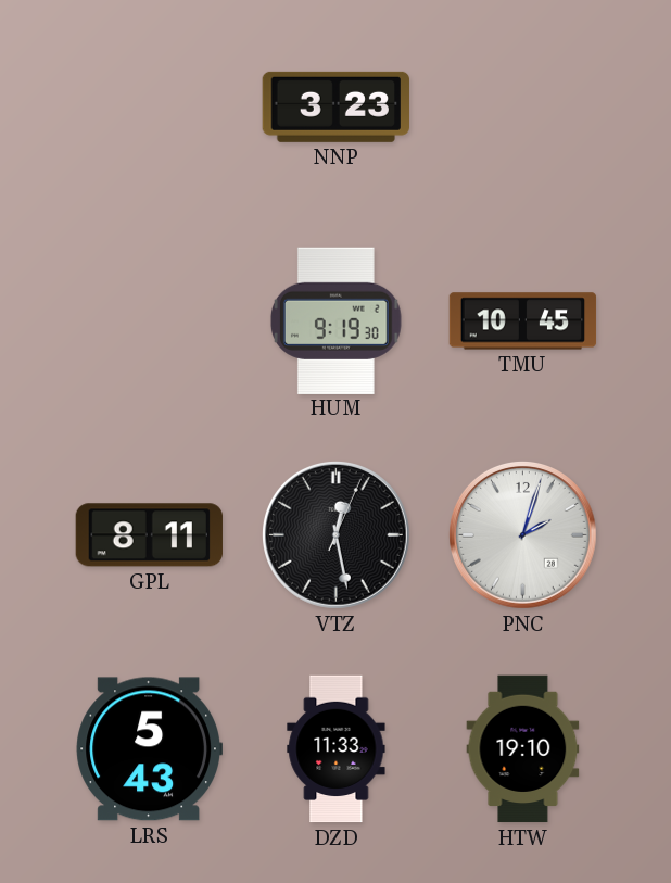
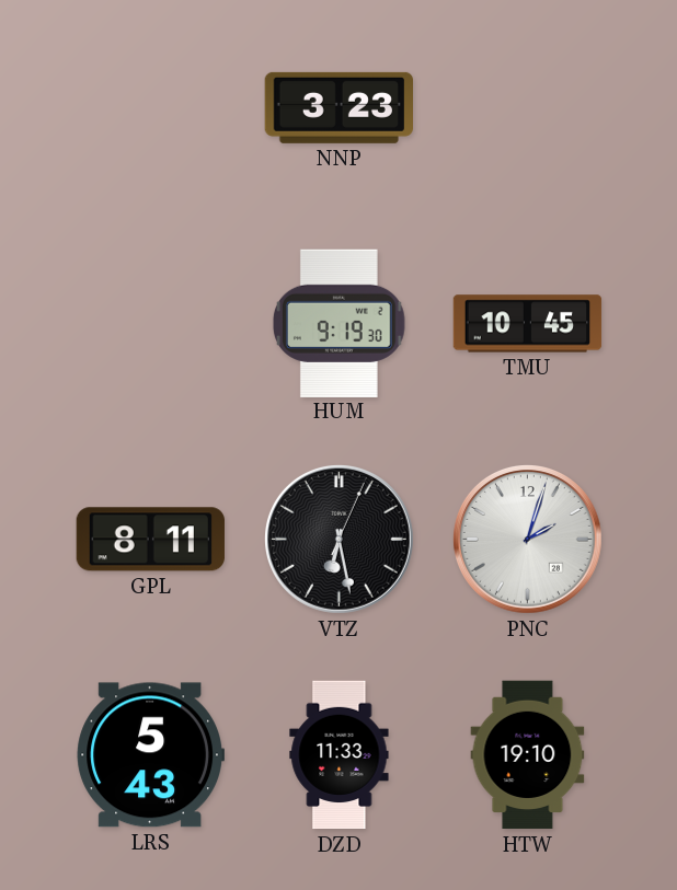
VTZ: 12:28 -> 6:28 (338, 539)
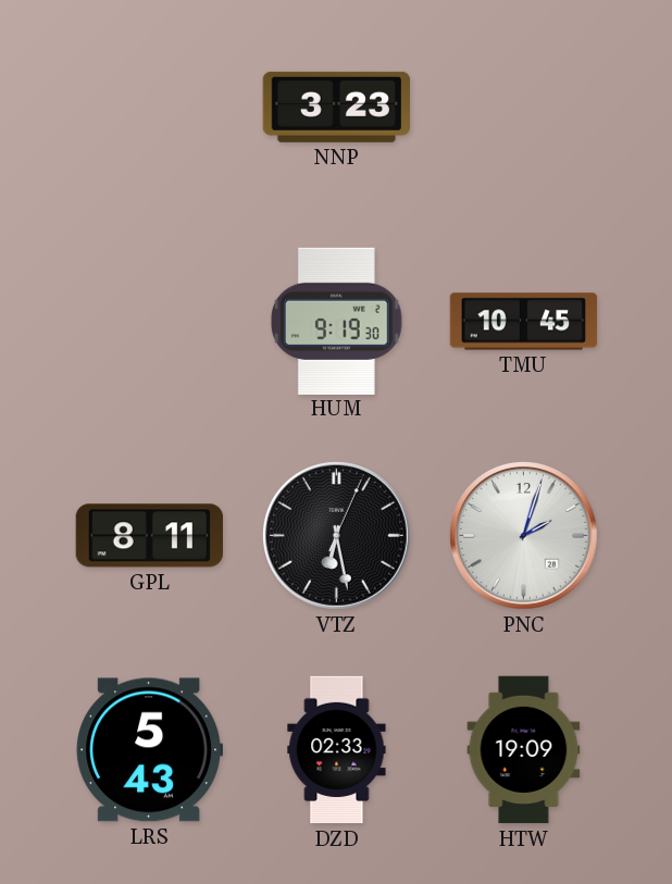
DZD: 11:33 -> 02:33 (337, 750)
HTW: 19:10 -> 19:09 (524, 750)
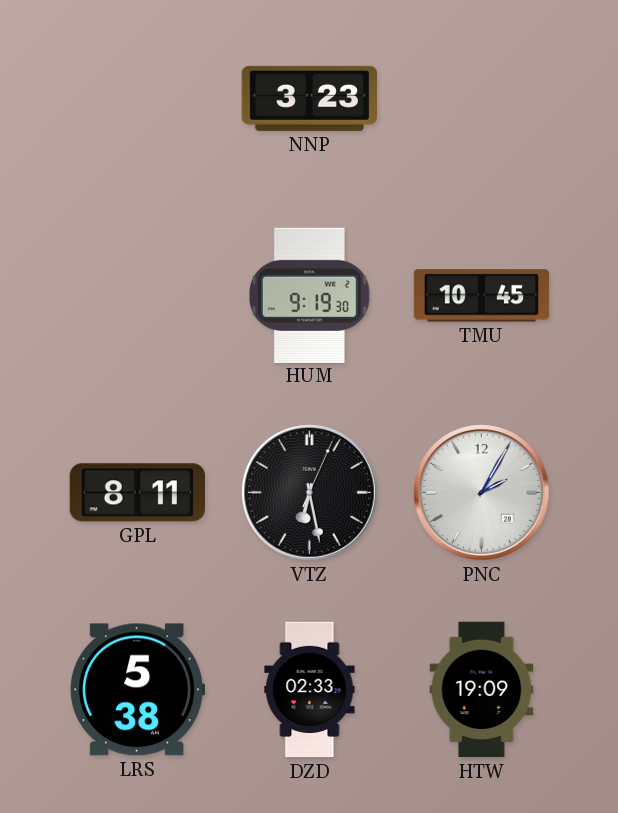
PNC: 2:03 -> 2:05 (481, 492)
LRS: 5:43 -> 5:38 (137, 690)
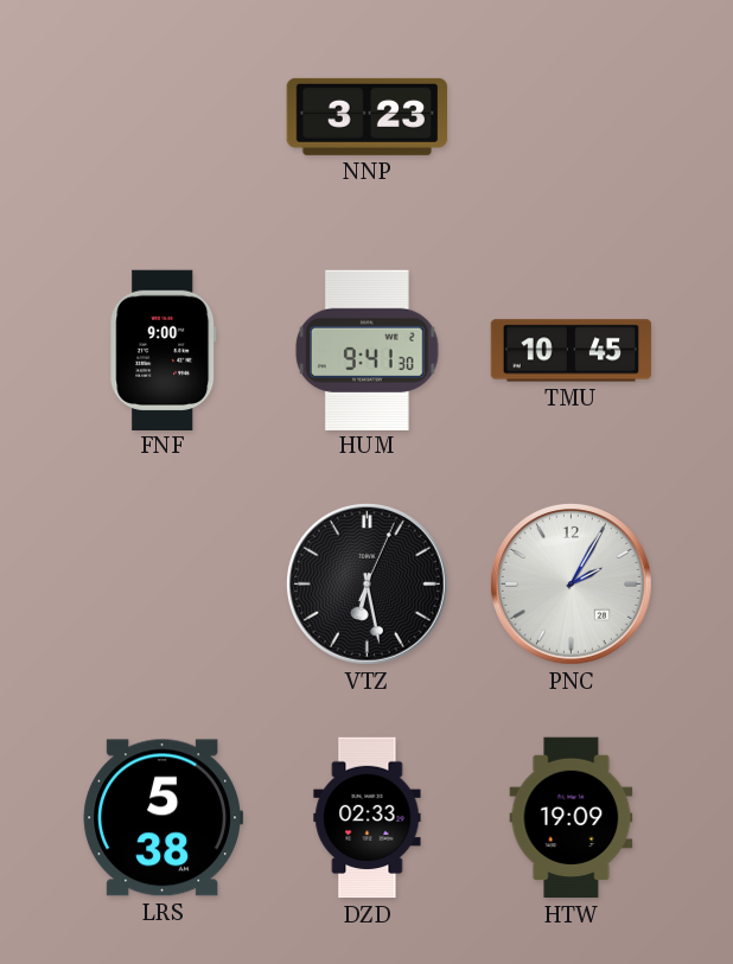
FNF: none -> 9:00 (164, 350)
HUM: 9:19 -> 9:41 (366, 350)
GPL: 8:11 -> none (137, 493)
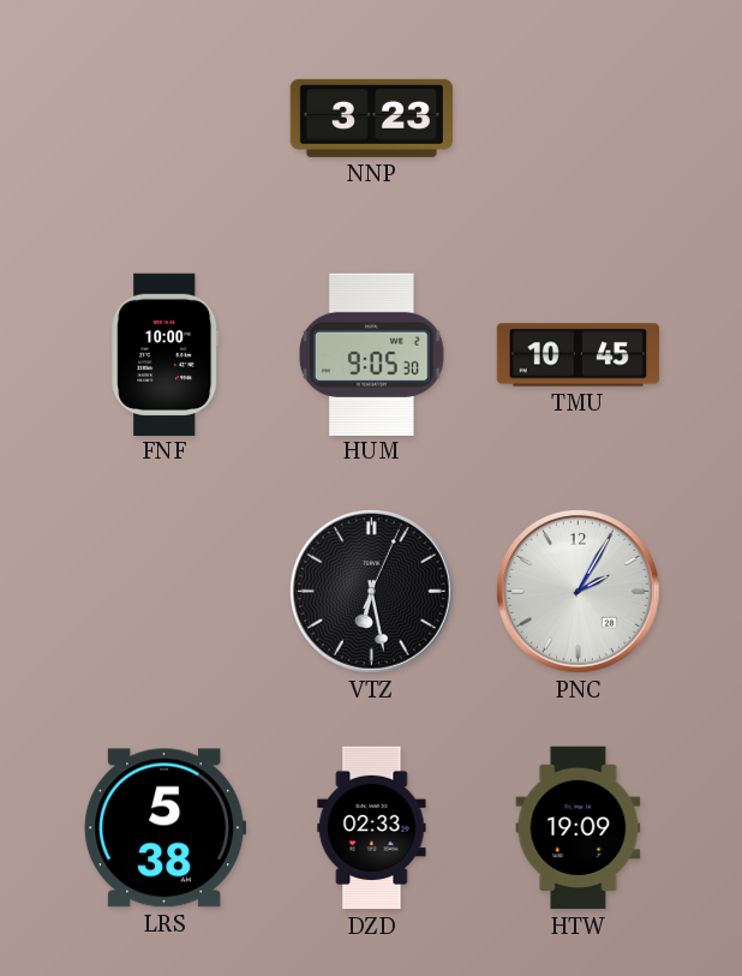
FNF: 9:00 -> 10:00 (166, 354)
HUM: 9:41 -> 9:05 (371, 354)
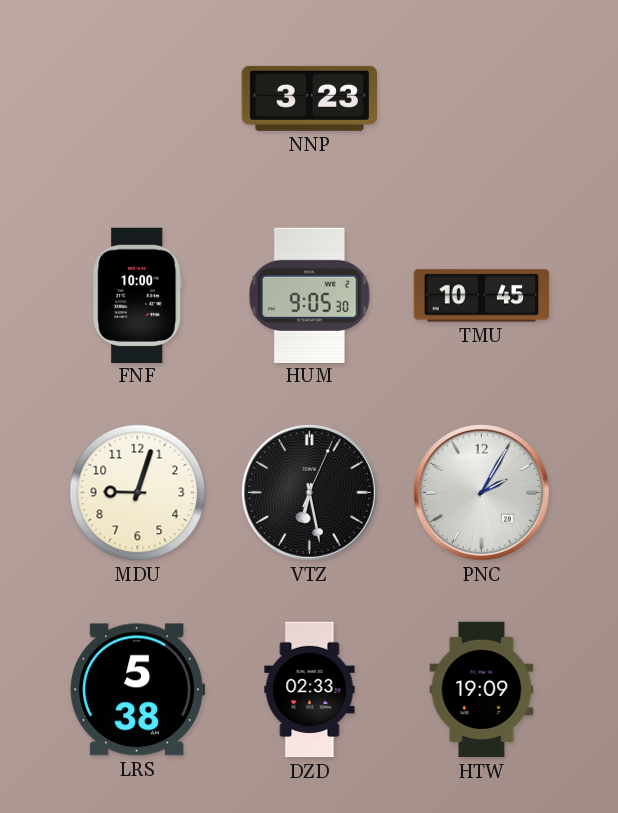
MDU: none -> 9:03 (138, 493)
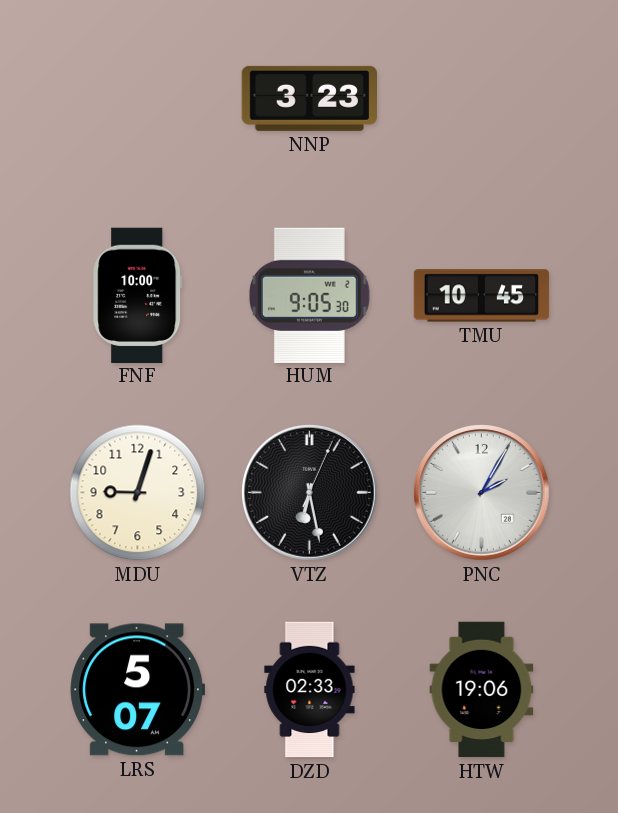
LRS: 5:38 -> 5:07 (137, 690)
HTW: 19:09 -> 19:06 (482, 690)
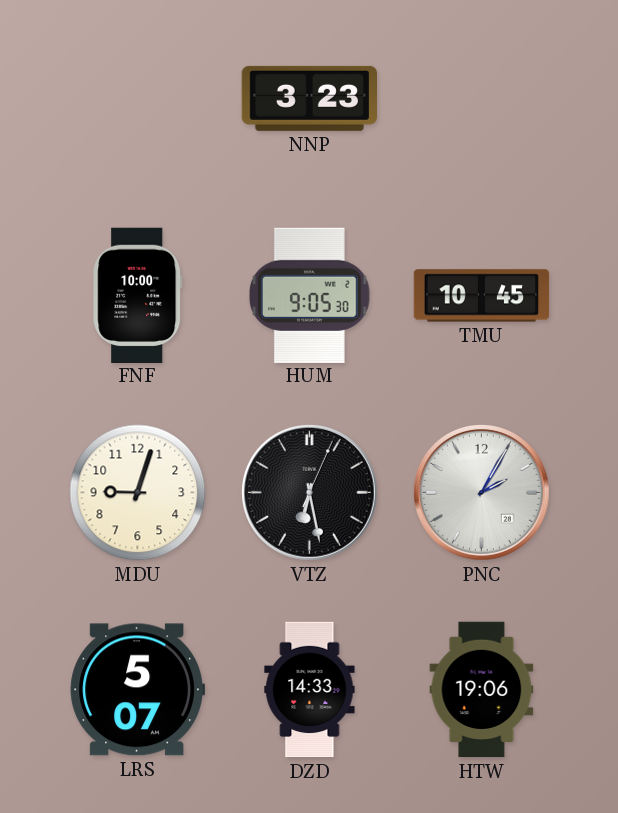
DZD: 02:33 -> 14:33 (310, 690)
